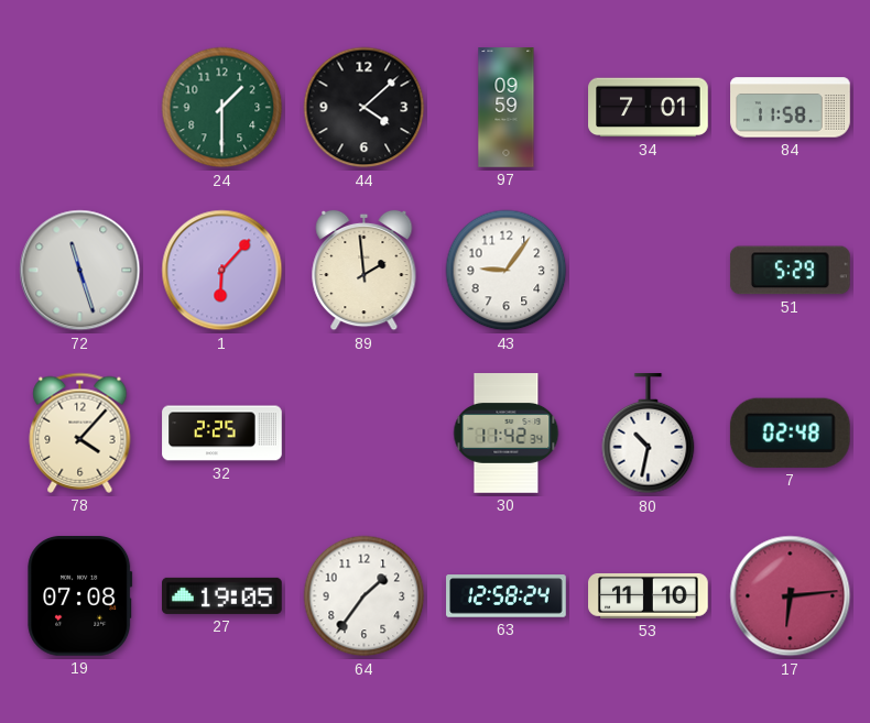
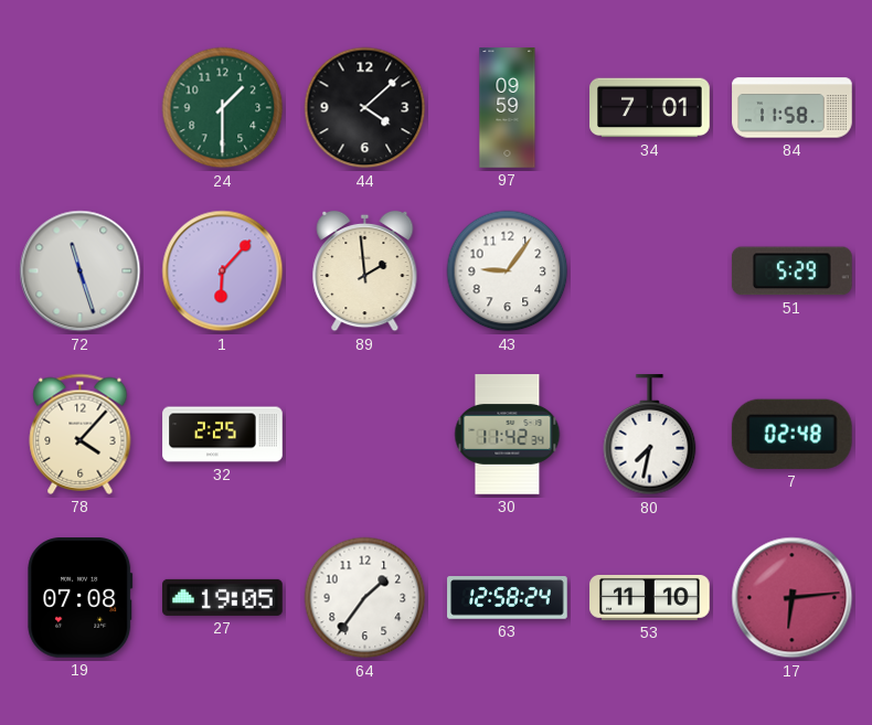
80: 10:32 -> 7:32 (650, 435)
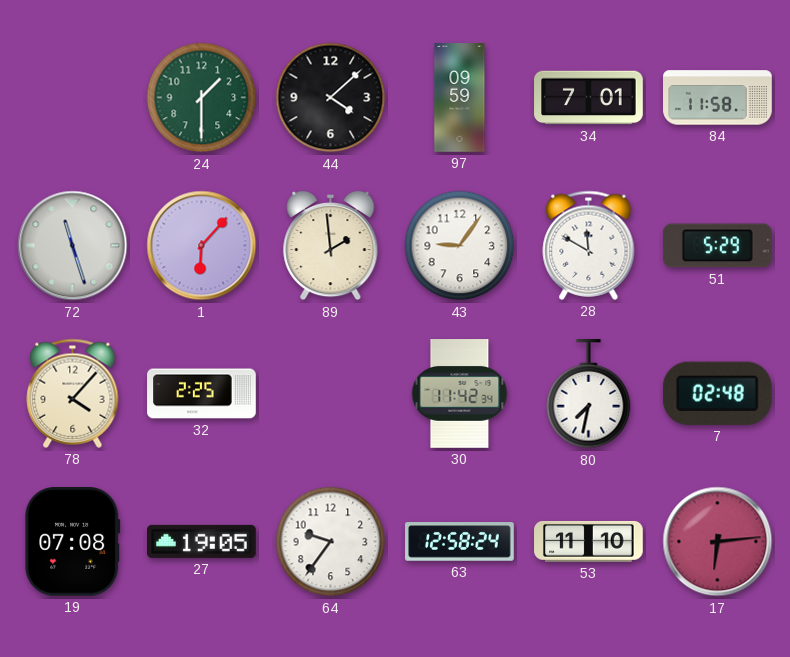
28: none -> 11:50 (589, 245)
64: 1:36 -> 9:36 (331, 542)
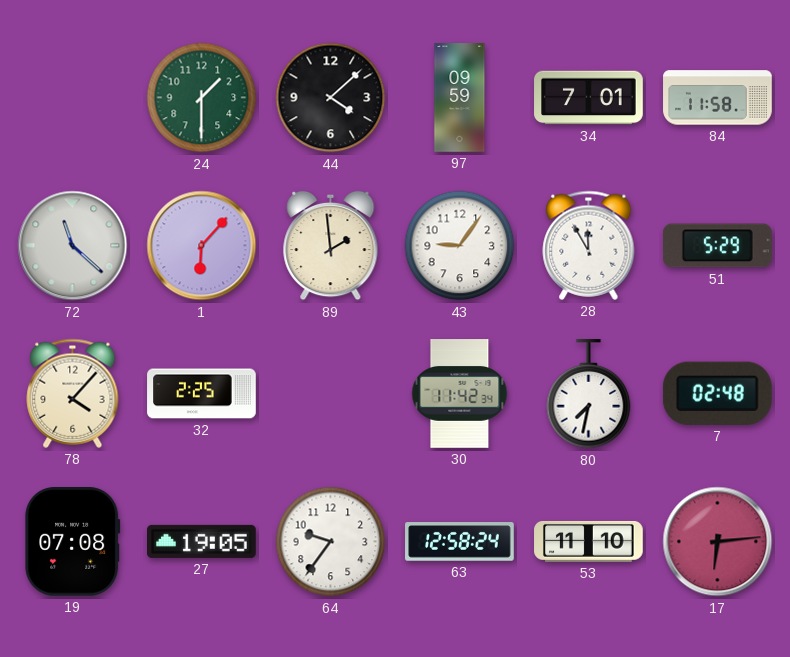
72: 11:27 -> 11:22 (73, 246)
28: 11:50 -> 11:55 (589, 245)
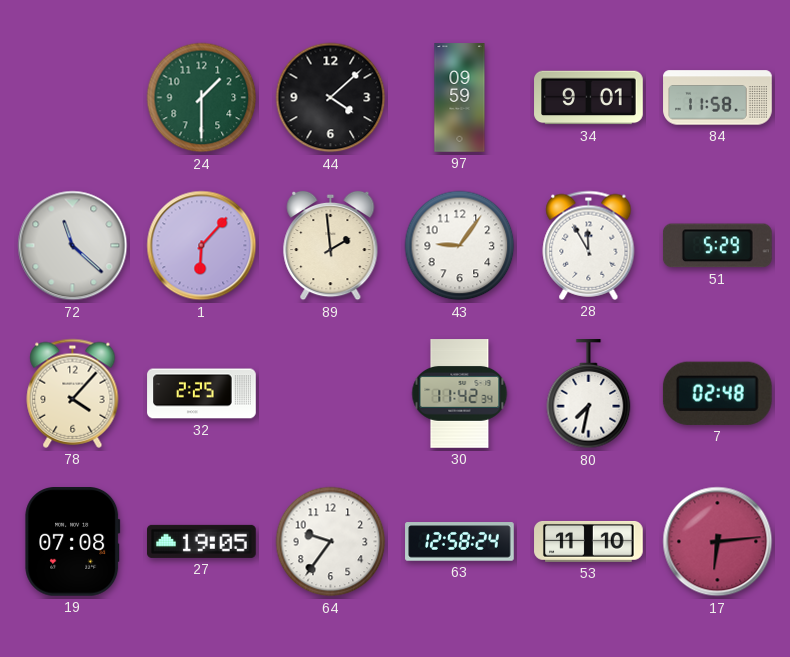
34: 7:01 -> 9:01 (589, 98)
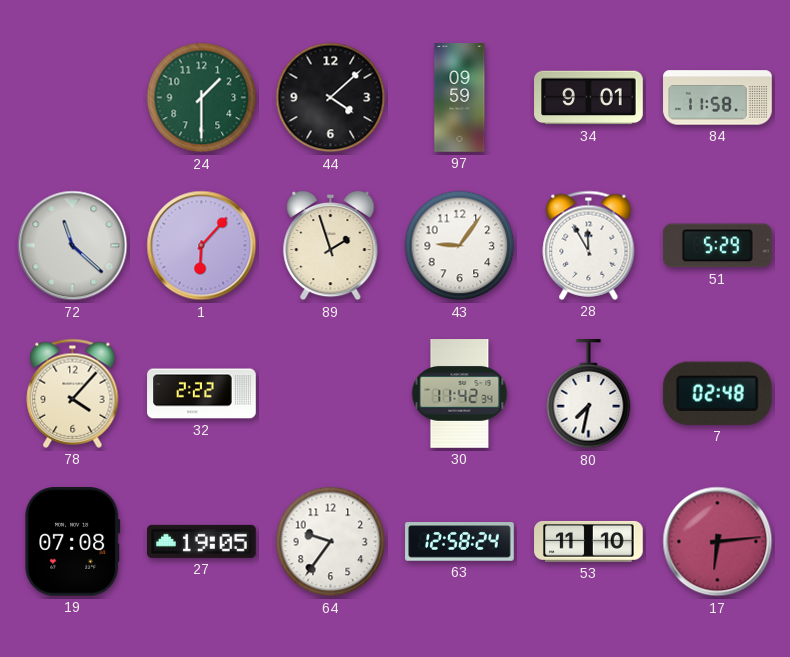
89: 1:59 -> 1:57 (331, 246)
32: 2:25 -> 2:22 (202, 394)
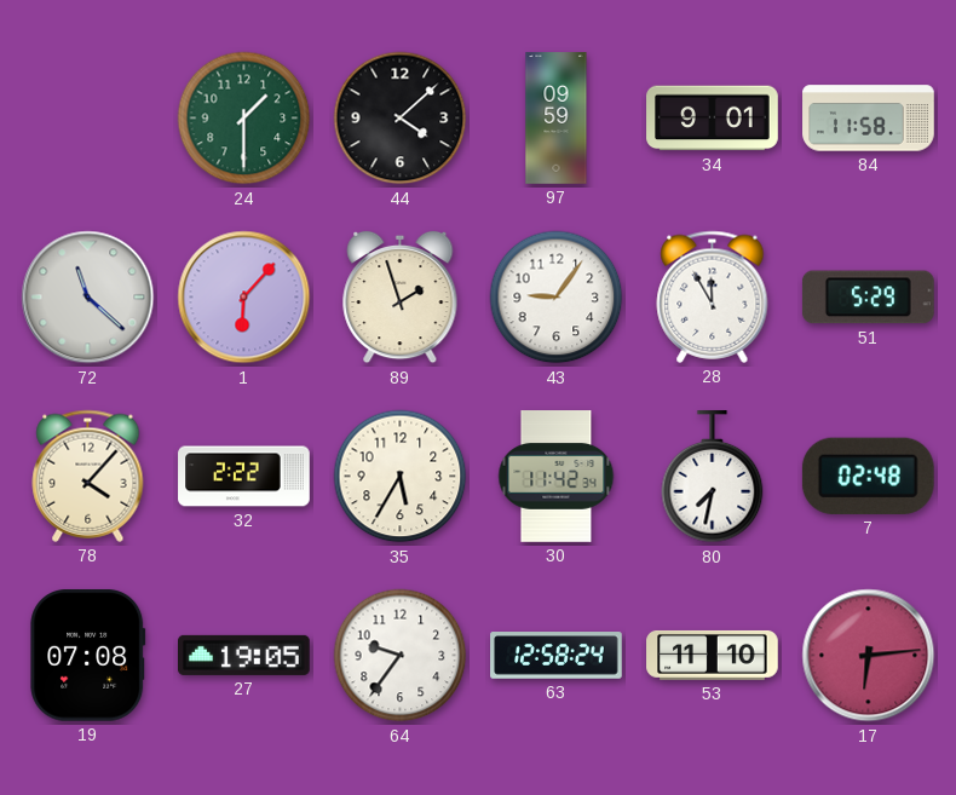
35: none -> 5:35 (401, 477)
